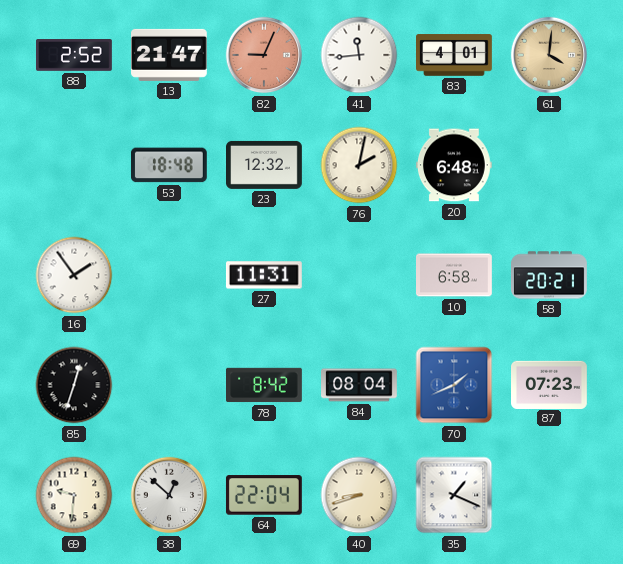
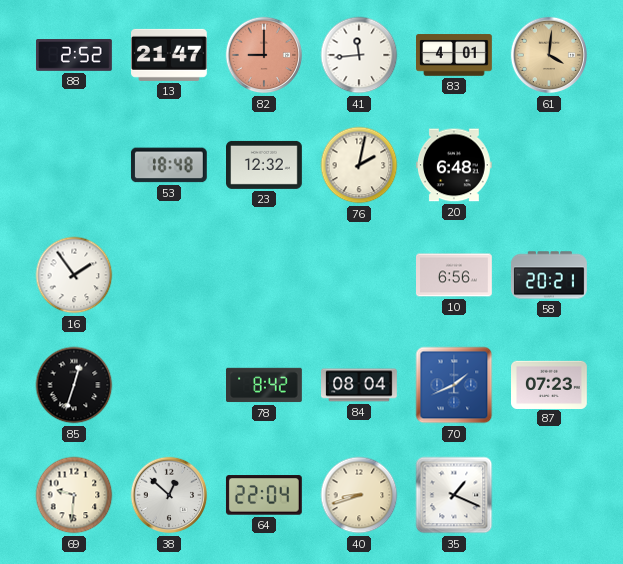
82: 9:04 -> 9:00 (264, 55)
27: 11:31 -> none (264, 275)
10: 6:58 -> 6:56 (455, 275)
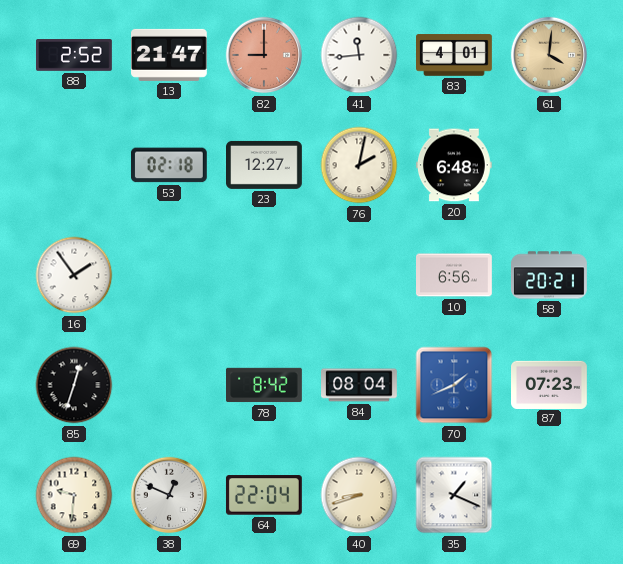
53: 18:48 -> 02:18 (169, 165)
23: 12:32 -> 12:27 (265, 165)
38: 12:52 -> 12:49 (169, 495)
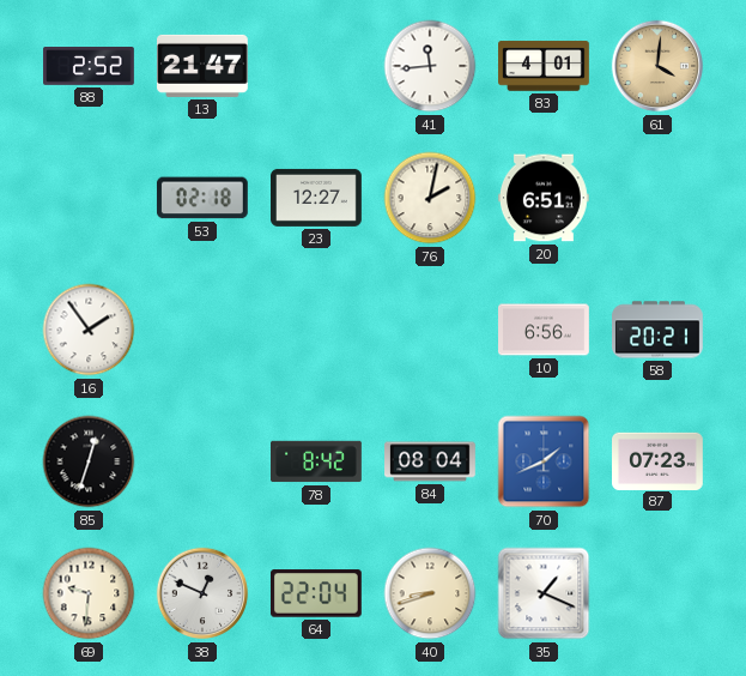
82: 9:00 -> none (264, 55)
20: 6:48 -> 6:51 (544, 198)
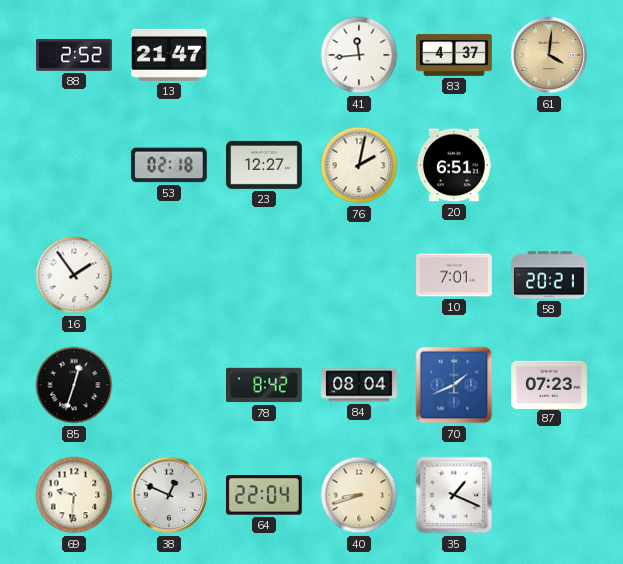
83: 4:01 -> 4:37 (455, 55)
10: 6:56 -> 7:01 (455, 275)
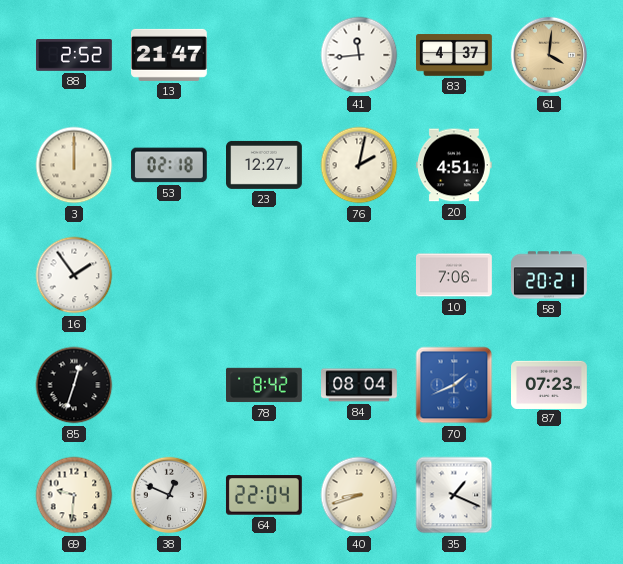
3: none -> 12:00 (74, 165)
20: 6:51 -> 4:51 (454, 165)
10: 7:01 -> 7:06 (455, 275)
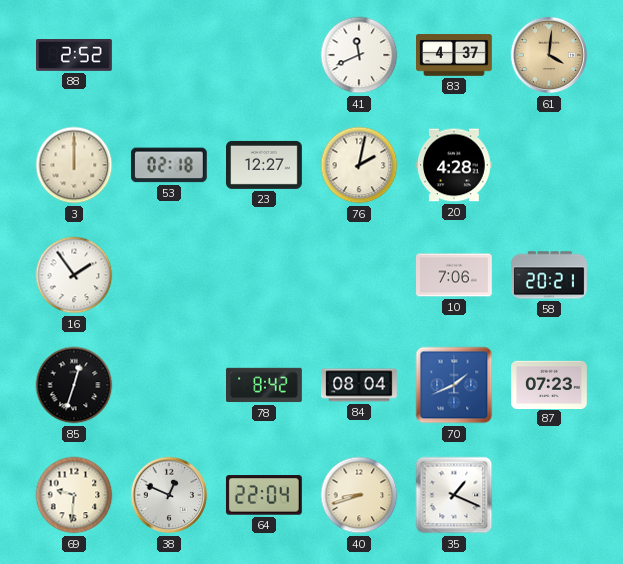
13: 21:47 -> none (170, 55)
41: 11:44 -> 11:41 (359, 55)
20: 4:51 -> 4:28 (454, 165)
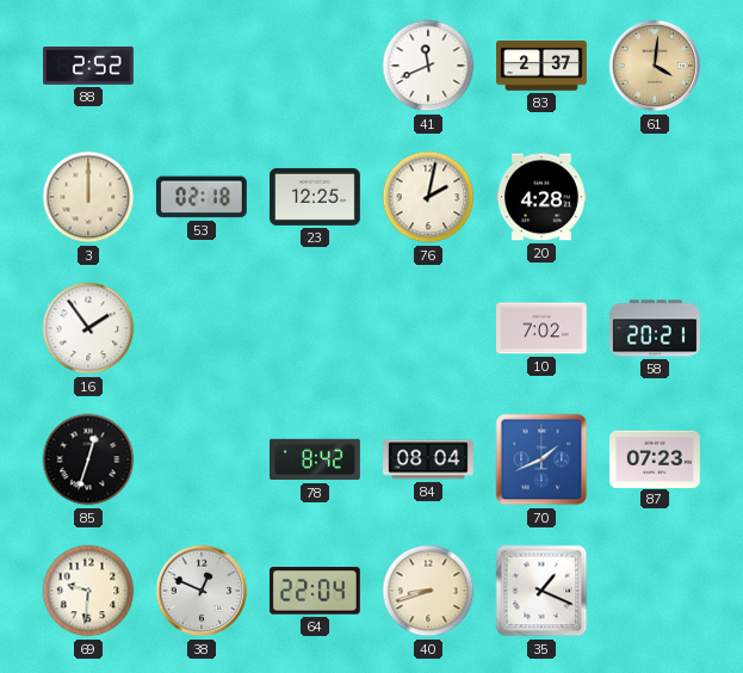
83: 4:37 -> 2:37 (543, 66)
23: 12:27 -> 12:25 (316, 197)
10: 7:06 -> 7:02 (543, 328)
